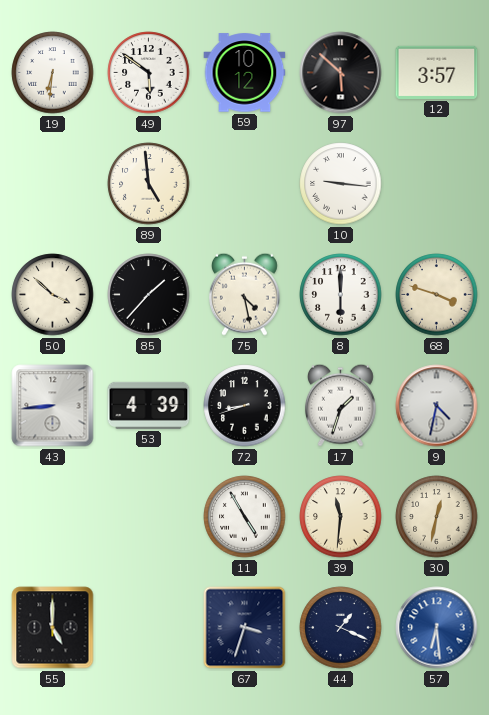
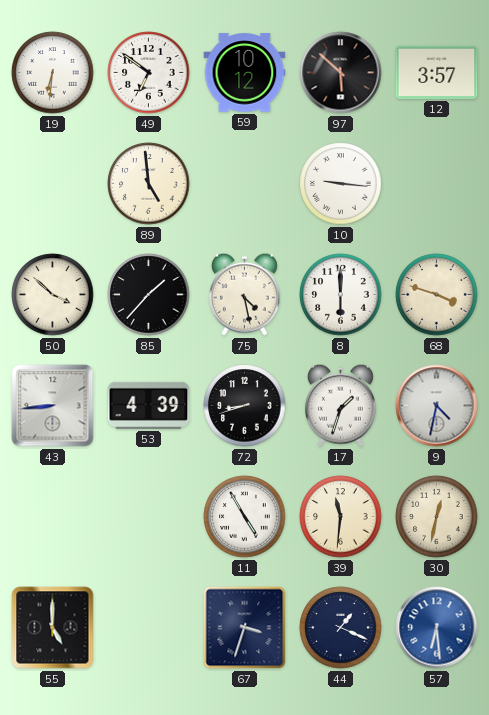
49: 5:51 -> 6:51 (149, 73)
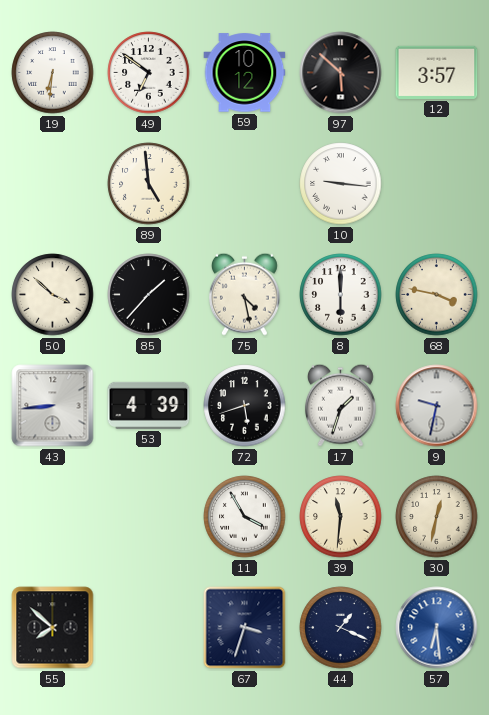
68: 3:48 -> 3:47 (437, 295)
72: 8:42 -> 5:42 (245, 406)
9: 4:32 -> 9:32 (437, 406)
11: 4:55 -> 3:55 (245, 517)
55: 5:00 -> 7:52 (53, 628)
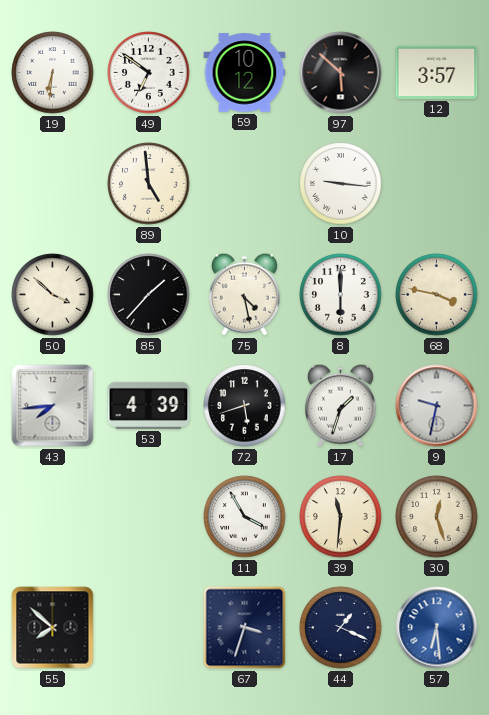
43: 8:44 -> 7:44 (53, 406)
30: 12:32 -> 12:27 (437, 517)
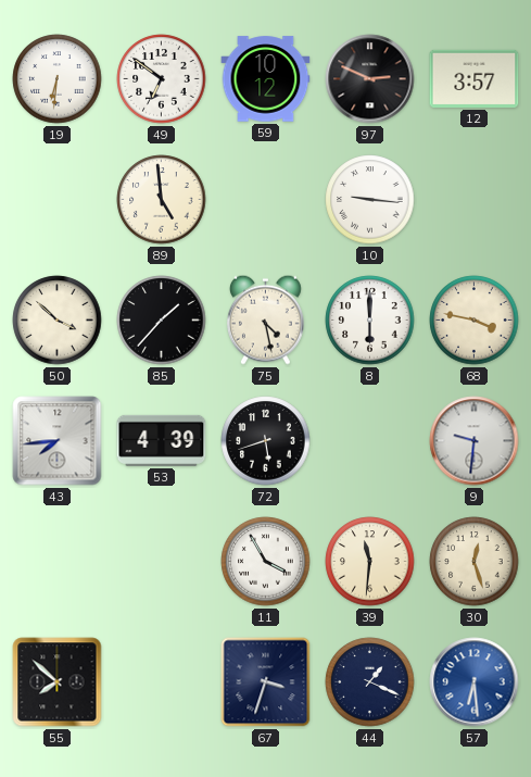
97: 5:52 -> 2:49 (370, 79)
17: 1:33 -> none (340, 405)
9: 9:32 -> 9:31 (475, 441)
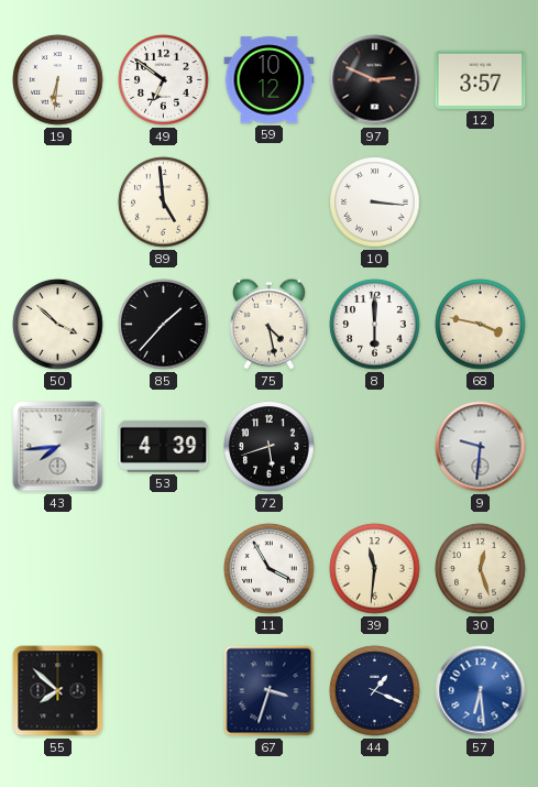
10: 9:16 -> 3:16 (375, 203)
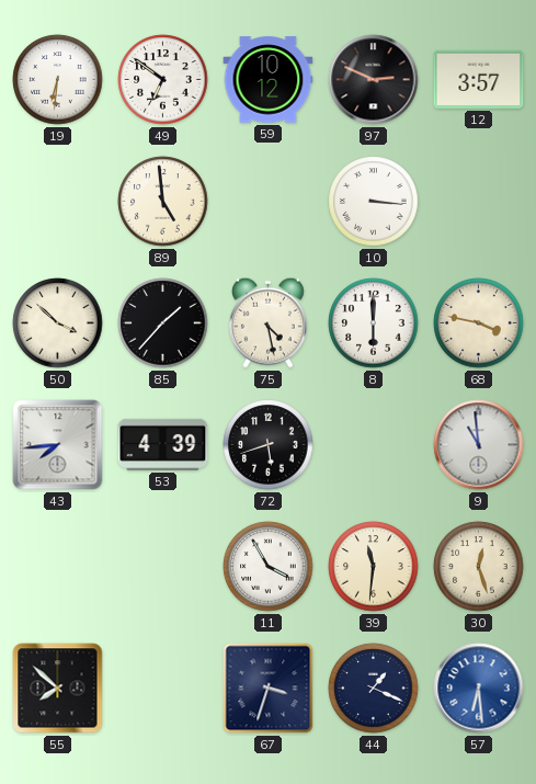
9: 9:31 -> 10:59 (479, 445)
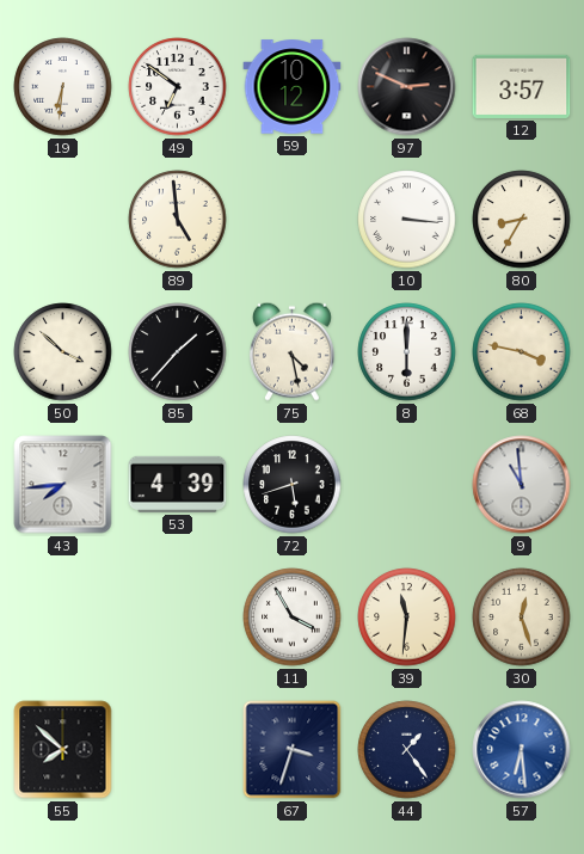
80: none -> 8:35 (522, 220)
44: 1:19 -> 1:24 (407, 750)
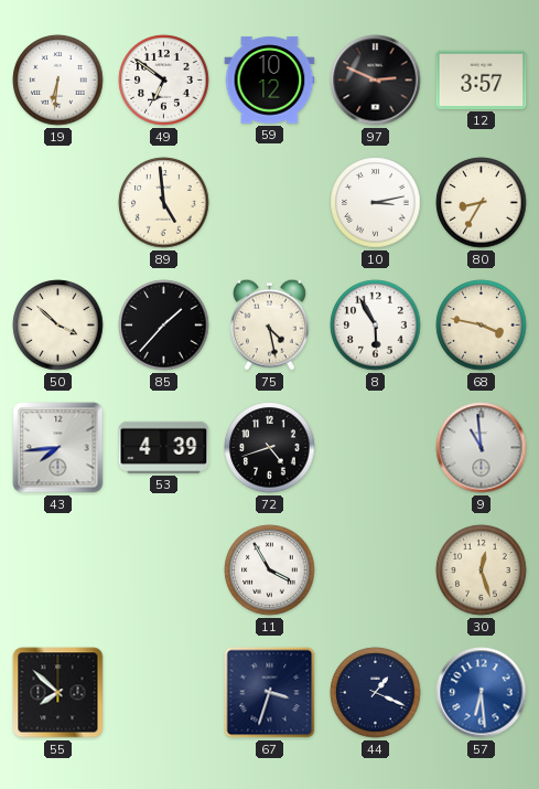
10: 3:16 -> 3:13 (376, 203)
8: 6:00 -> 5:55 (376, 326)
72: 5:42 -> 4:42 (270, 448)
39: 11:31 -> none (407, 618)
44: 1:24 -> 1:19 (376, 693)
